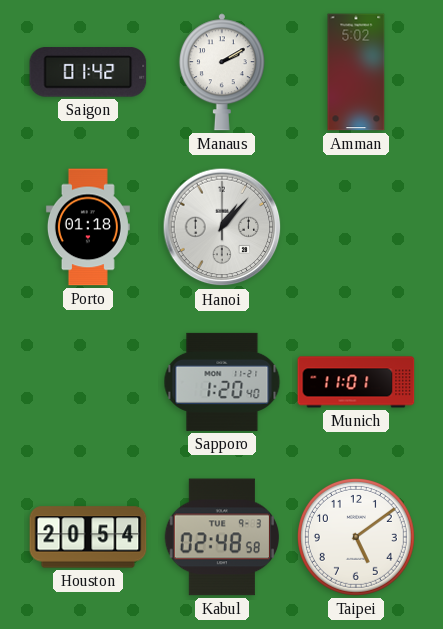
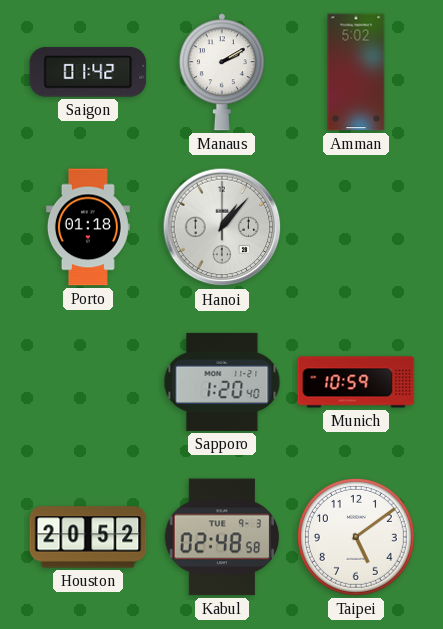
Munich: 11:01 -> 10:59 (356, 382)
Houston: 20:54 -> 20:52 (88, 537)
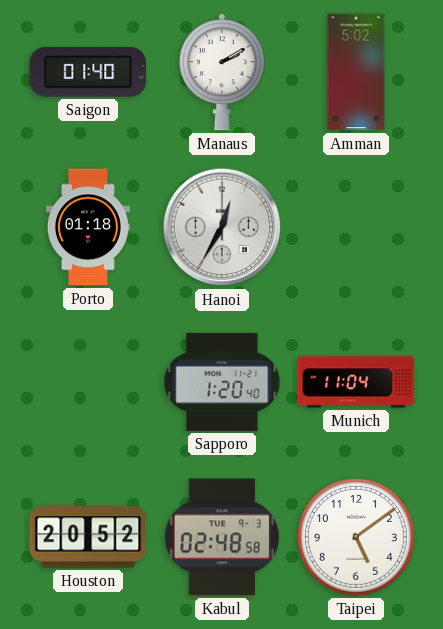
Saigon: 01:42 -> 01:40 (88, 72)
Hanoi: 1:07 -> 12:35 (222, 227)
Munich: 10:59 -> 11:04 (356, 382)
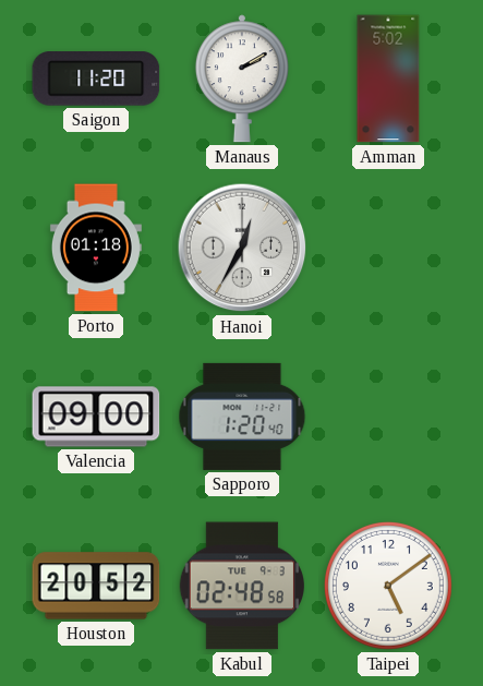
Saigon: 01:40 -> 11:20 (96, 79)
Valencia: none -> 09:00 (96, 417)
Munich: 11:04 -> none (356, 382)
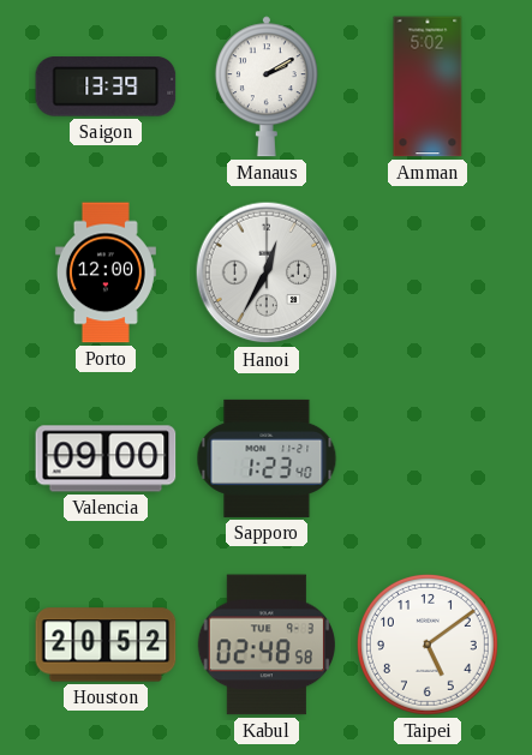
Saigon: 11:20 -> 13:39 (106, 86)
Porto: 01:18 -> 12:00 (106, 272)
Sapporo: 1:20 -> 1:23 (267, 459)
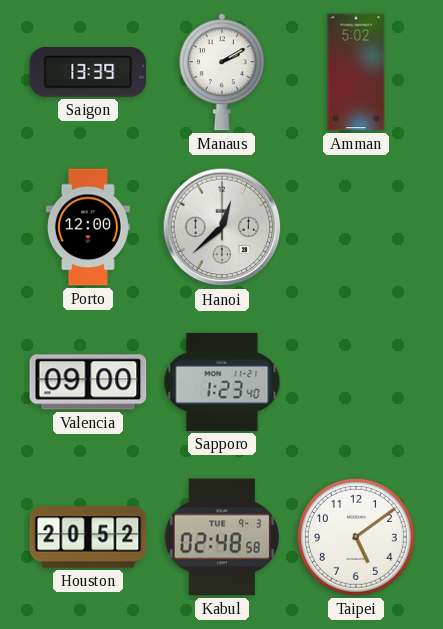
Hanoi: 12:35 -> 12:38 (222, 227)
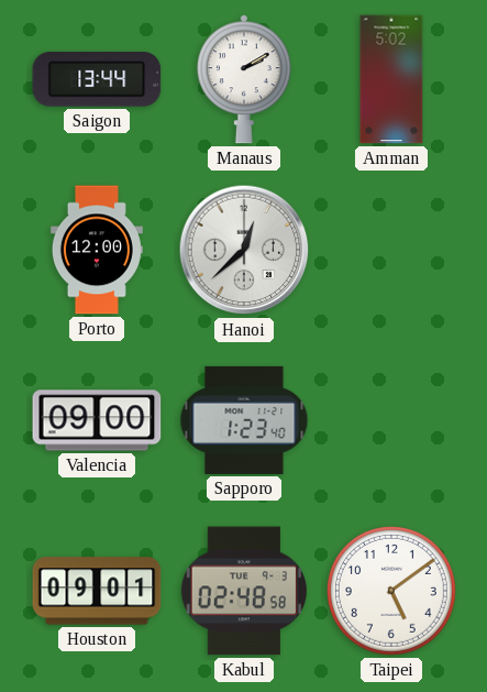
Saigon: 13:39 -> 13:44 (97, 79)
Houston: 20:52 -> 09:01 (97, 591)
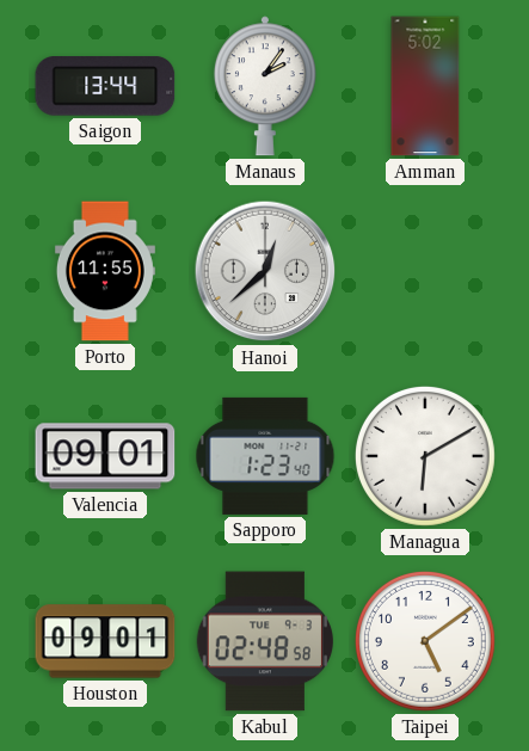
Manaus: 2:10 -> 2:06 (265, 86)
Porto: 12:00 -> 11:55 (105, 271)
Valencia: 09:00 -> 09:01 (105, 456)
Managua: none -> 6:10 (425, 456)
